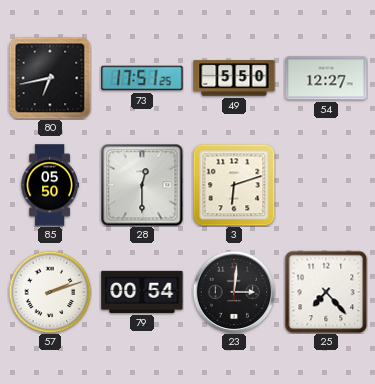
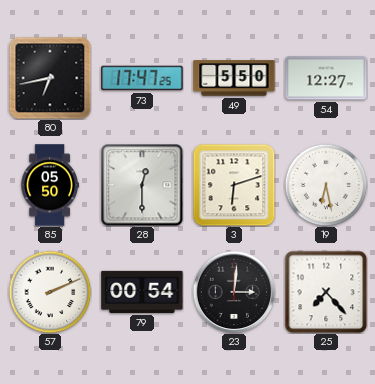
73: 17:51 -> 17:47 (142, 78)
19: none -> 6:28 (326, 185)
57: 2:12 -> 2:11 (50, 292)
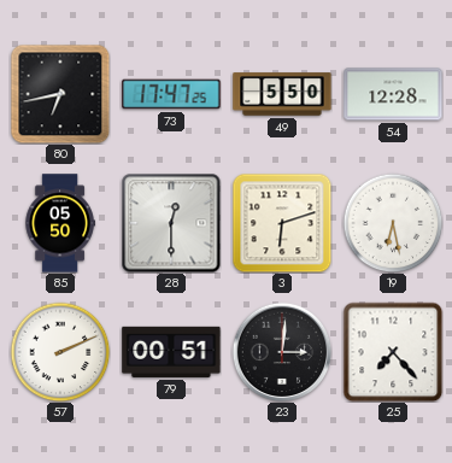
54: 12:27 -> 12:28 (393, 94)
79: 00:54 -> 00:51 (171, 352)
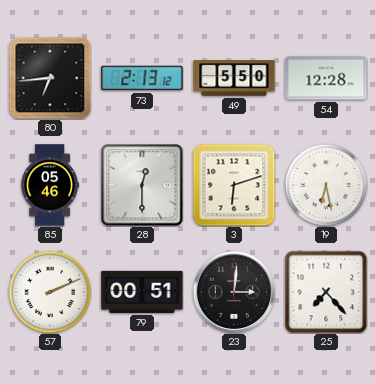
80: 6:43 -> 6:44 (50, 78)
73: 17:47 -> 2:13 (142, 78)
85: 05:50 -> 05:46 (50, 185)
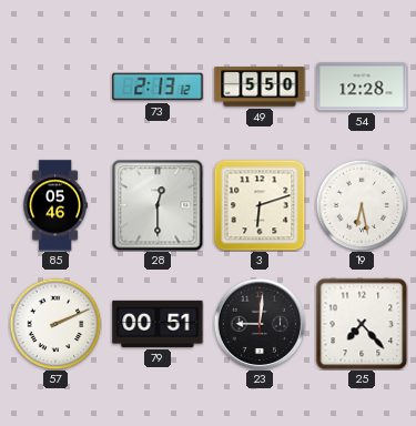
80: 6:44 -> none (50, 78)
23: 3:01 -> 9:01 (260, 324)
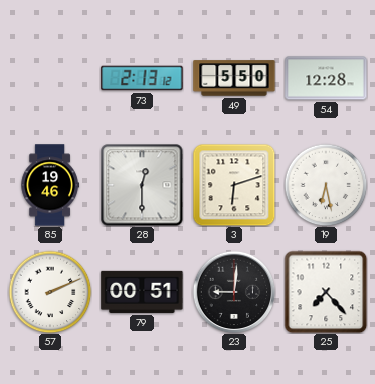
85: 05:46 -> 19:46 (50, 185)
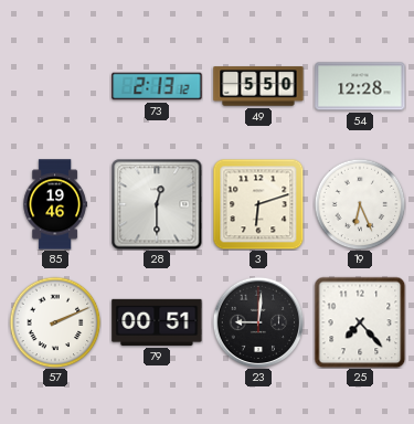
19: 6:28 -> 6:26 (360, 204)
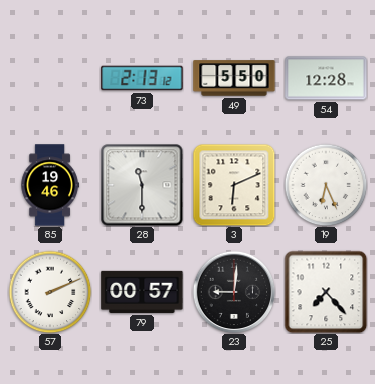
28: 12:30 -> 11:30 (142, 185)
3: 6:12 -> 6:11 (234, 185)
79: 00:51 -> 00:57 (142, 292)
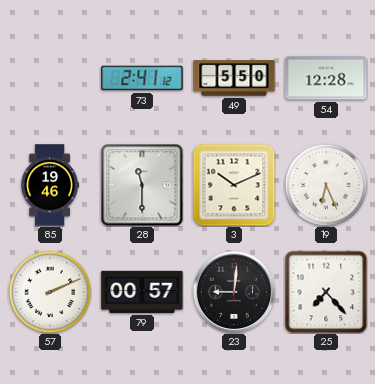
73: 2:13 -> 2:41 (142, 78)
3: 6:11 -> 10:11 (234, 185)
